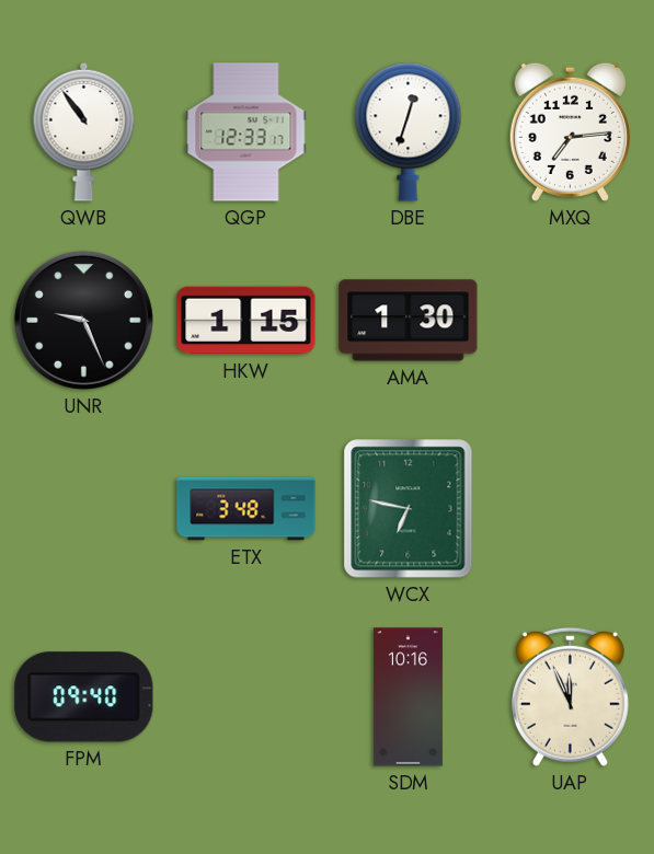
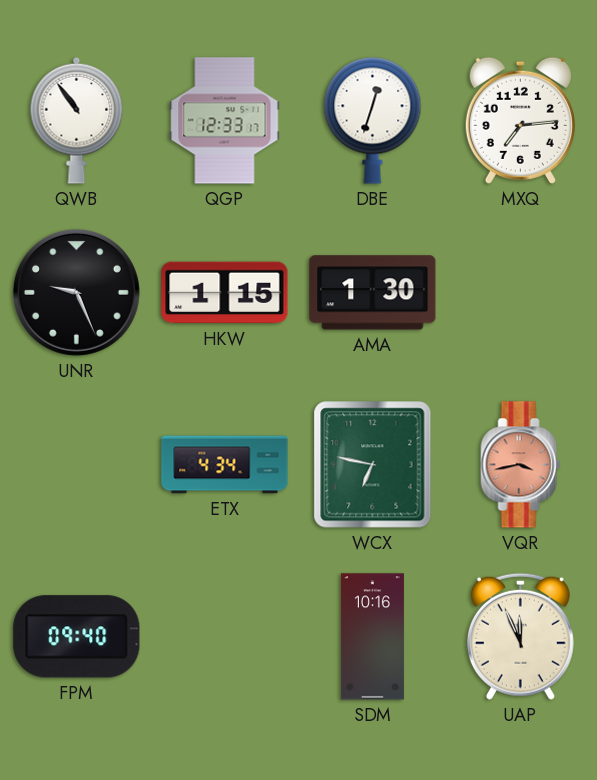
ETX: 3:48 -> 4:34 (225, 465)
VQR: none -> 3:43 (521, 465)
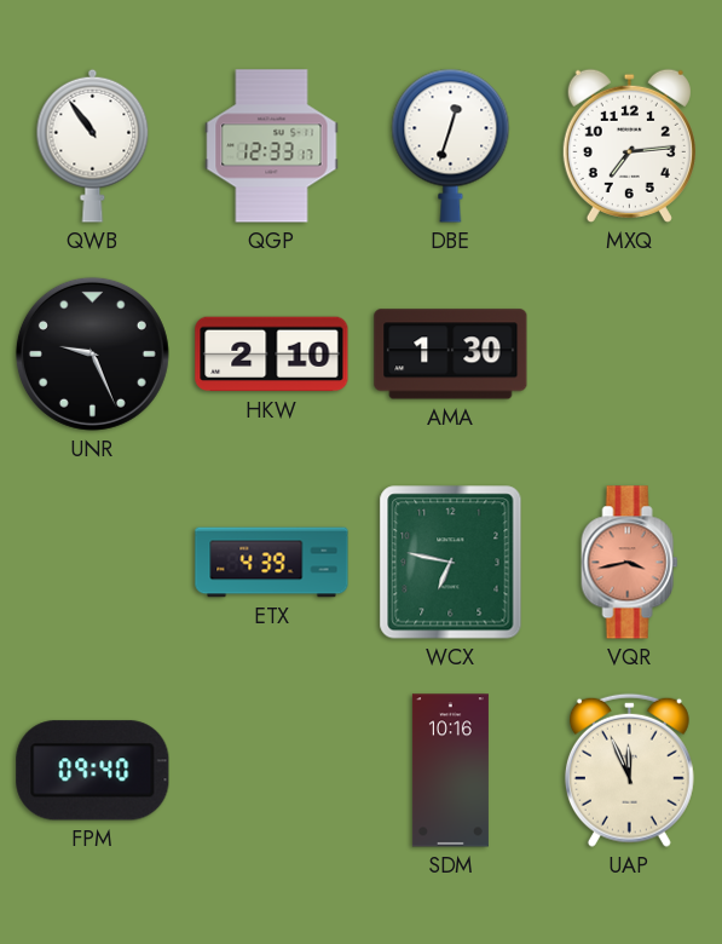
HKW: 1:15 -> 2:10 (272, 355)
ETX: 4:34 -> 4:39 (272, 563)
